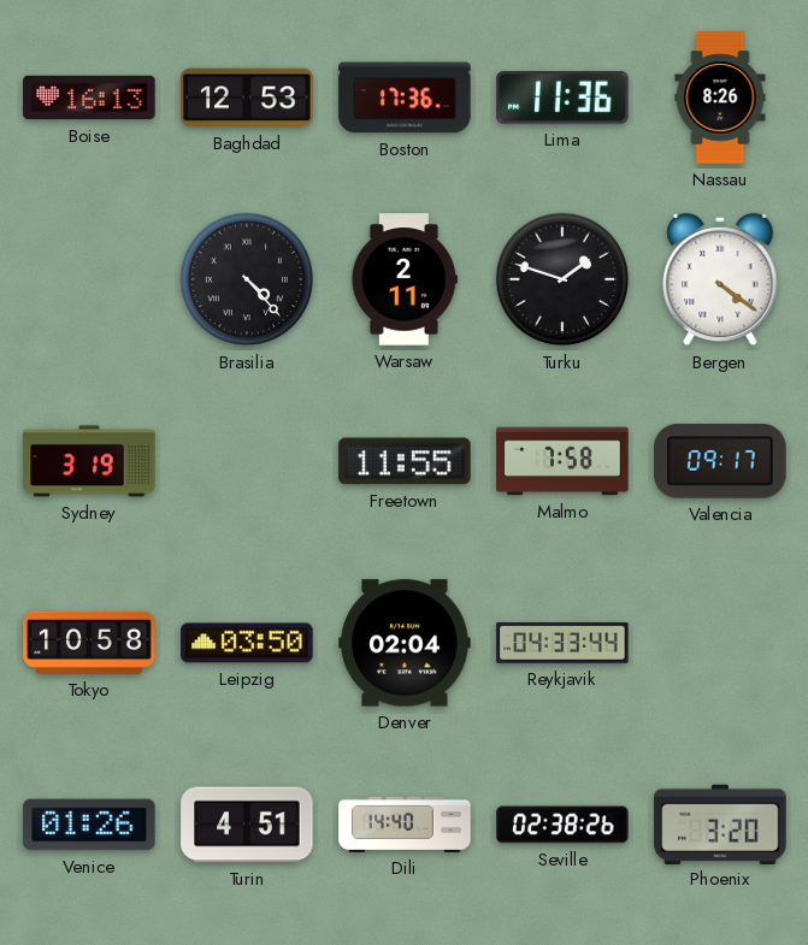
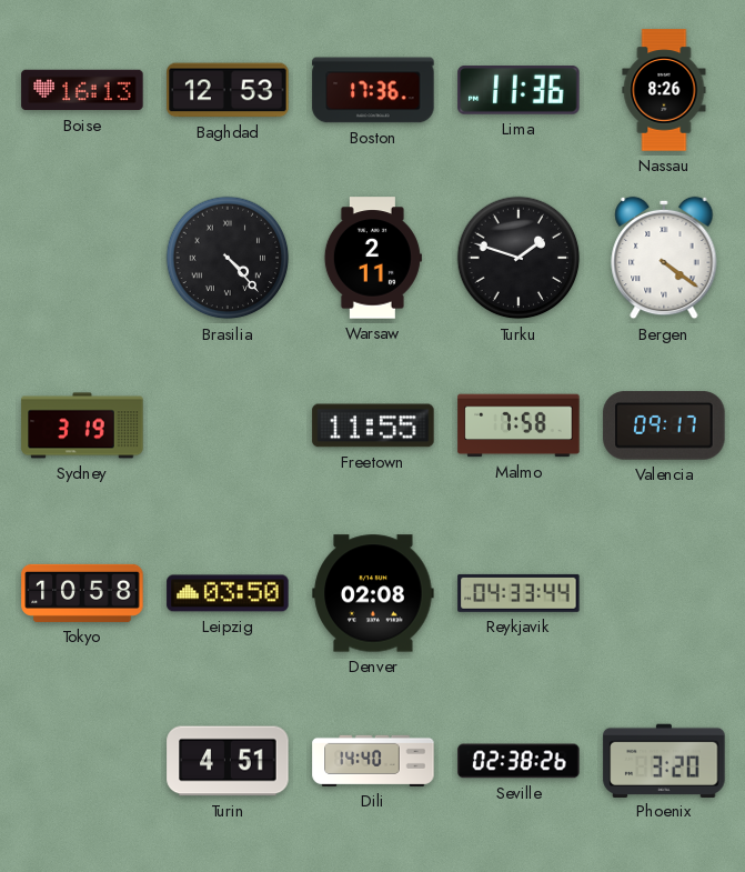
Denver: 02:04 -> 02:08 (373, 593)
Venice: 01:26 -> none (89, 825)
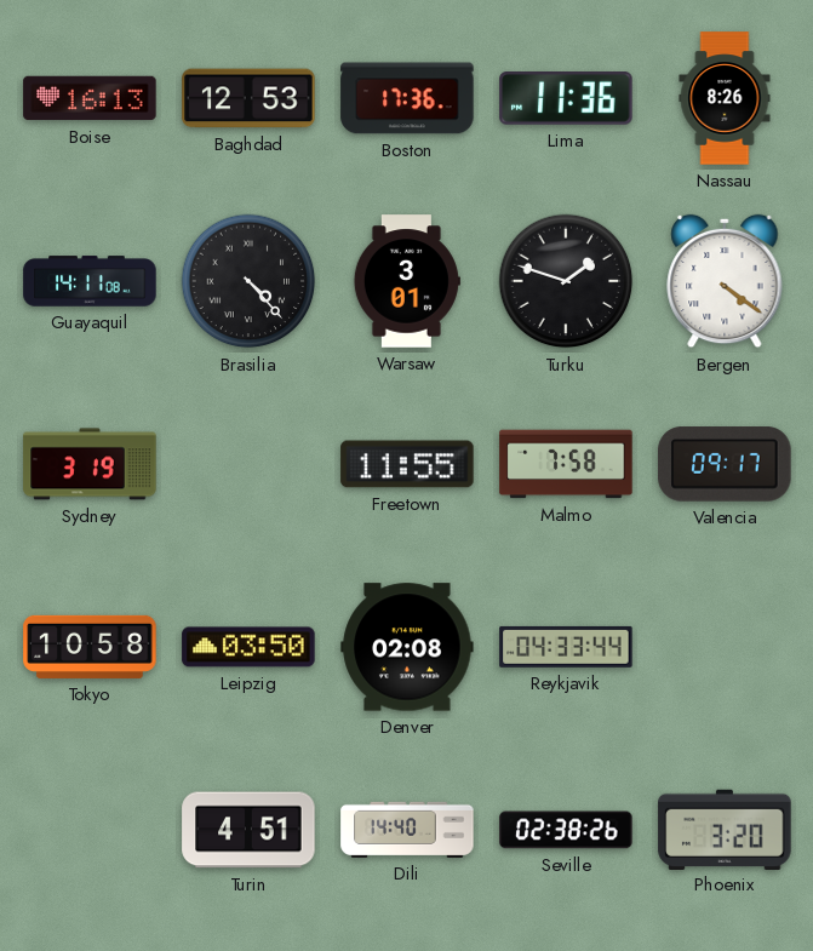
Guayaquil: none -> 14:11 (90, 281)
Warsaw: 2:11 -> 3:01 (407, 281)
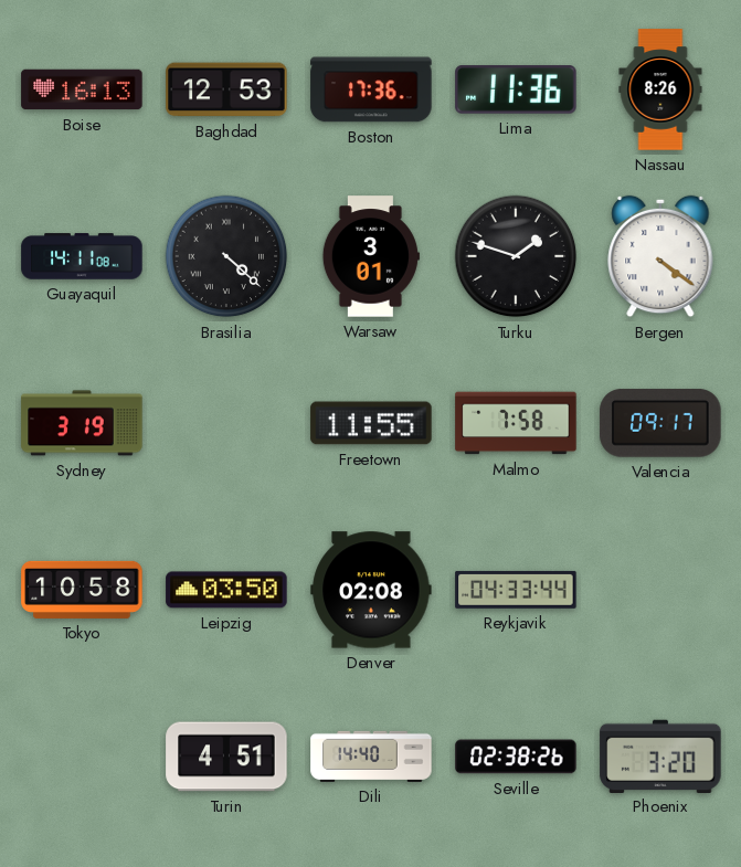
Brasilia: 4:23 -> 4:22 (226, 256)
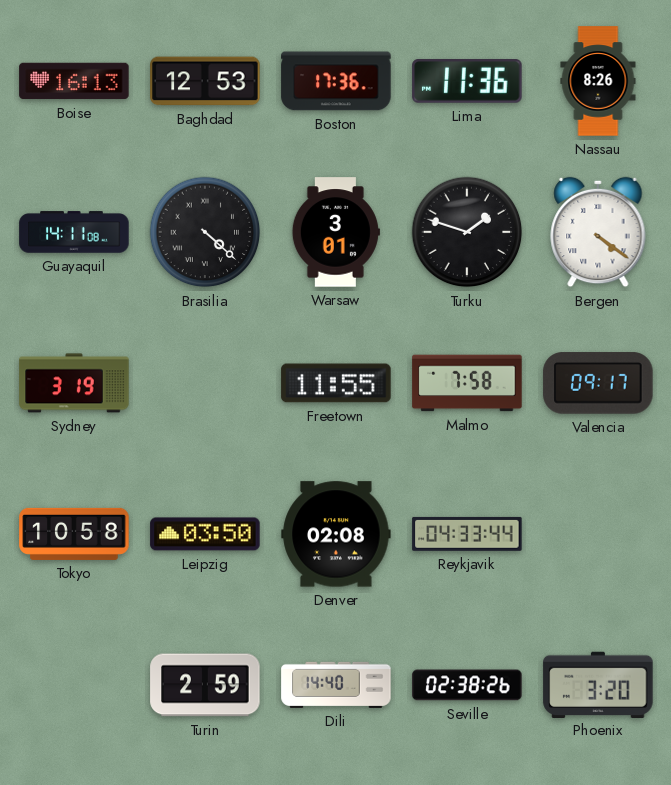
Turin: 4:51 -> 2:59 (205, 685)
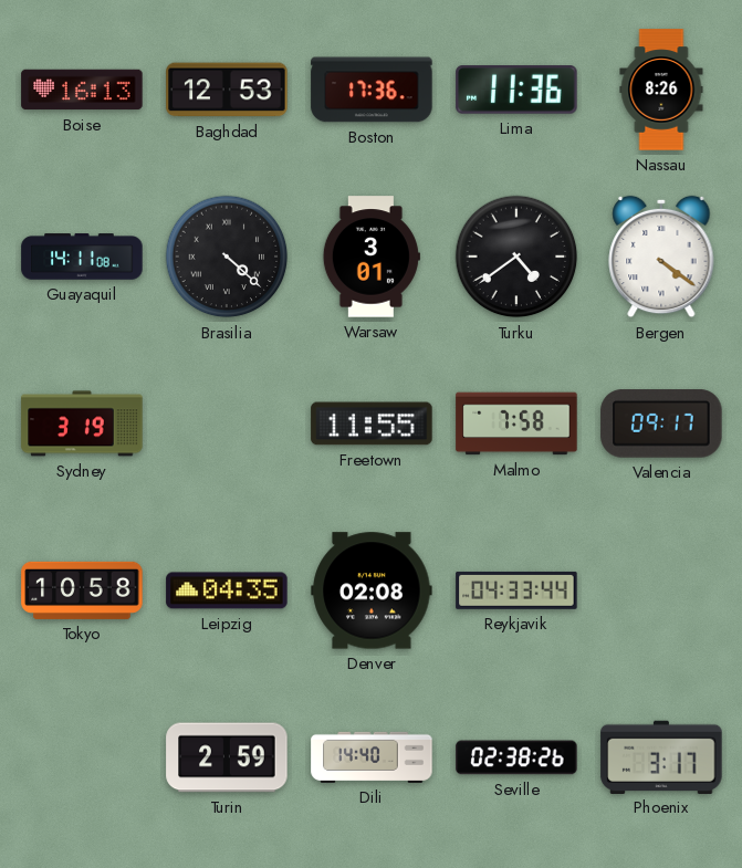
Turku: 1:48 -> 4:39 (516, 257)
Leipzig: 03:50 -> 04:35 (227, 590)
Phoenix: 3:20 -> 3:17 (661, 756)
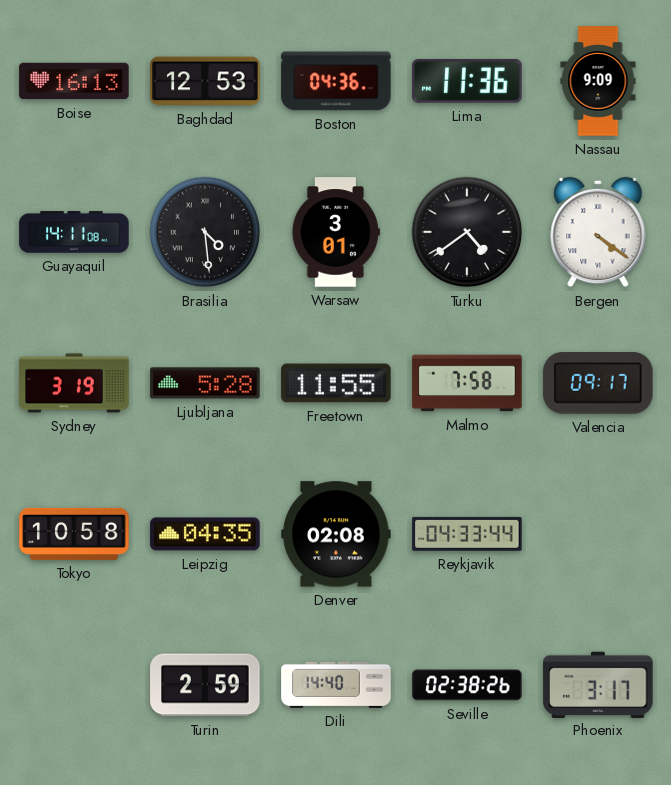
Boston: 17:36 -> 04:36 (336, 81)
Nassau: 8:26 -> 9:09 (598, 81)
Brasilia: 4:22 -> 4:29 (205, 232)
Ljubljana: none -> 5:28 (205, 383)
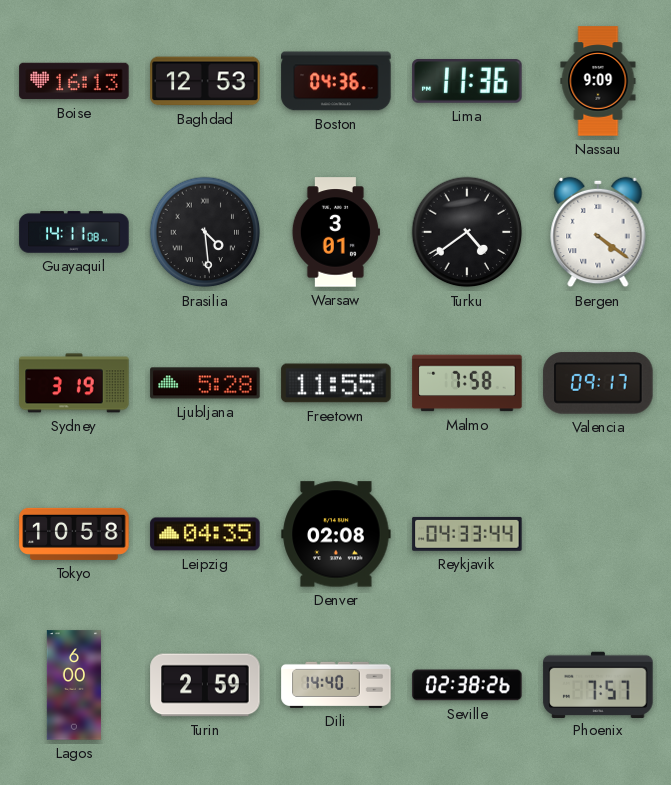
Lagos: none -> 6:00 (73, 685)
Phoenix: 3:17 -> 7:57 (598, 684)
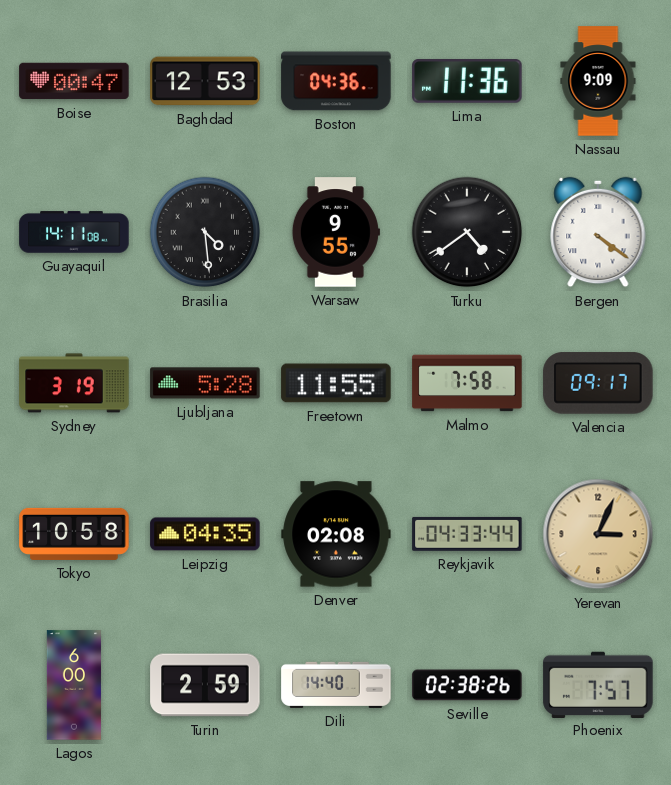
Boise: 16:13 -> 00:47 (74, 81)
Warsaw: 3:01 -> 9:55 (336, 232)
Yerevan: none -> 3:04 (598, 534)
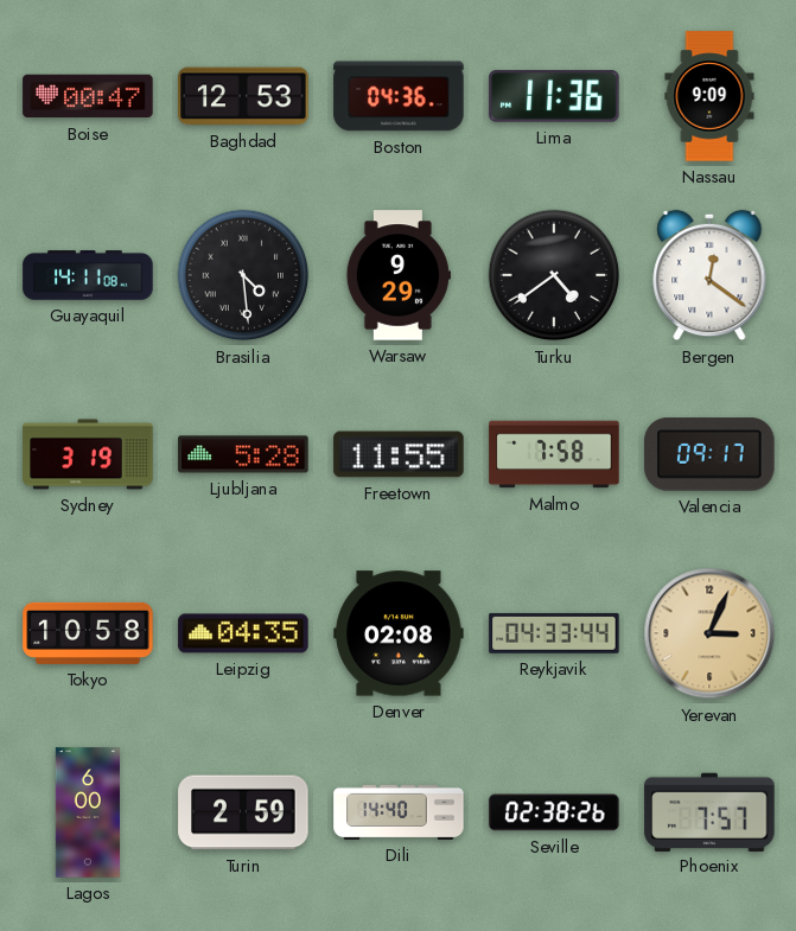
Warsaw: 9:55 -> 9:29 (399, 275)
Bergen: 4:21 -> 12:21 (709, 275)
